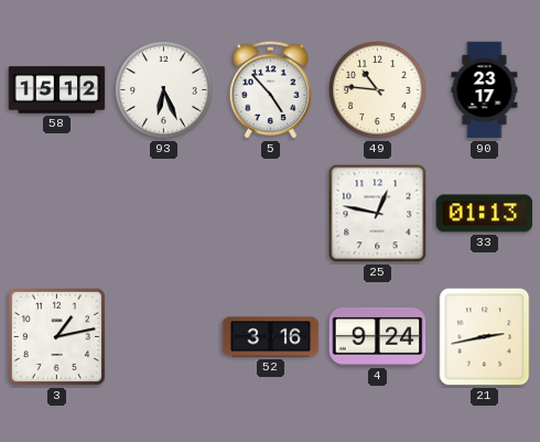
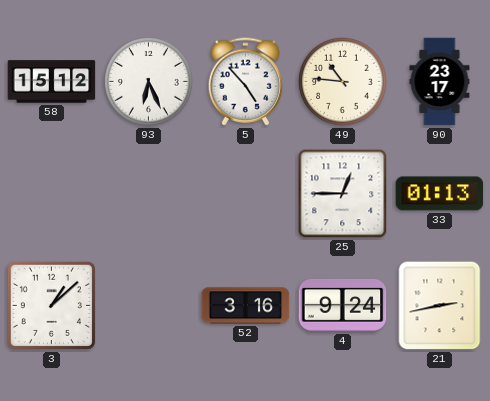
25: 12:47 -> 12:45 (343, 194)
3: 1:13 -> 1:08 (51, 305)
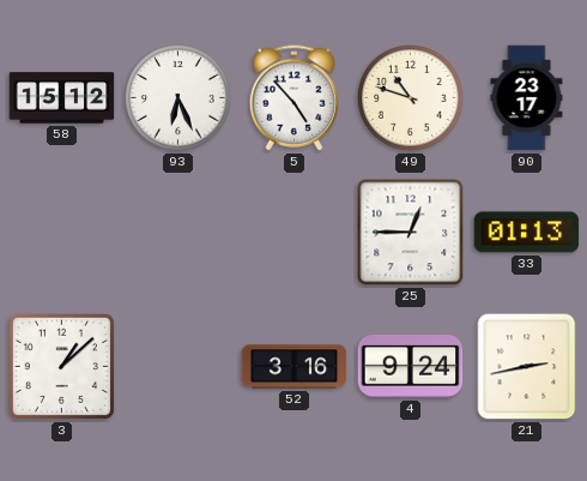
49: 10:46 -> 10:48 (411, 98)
